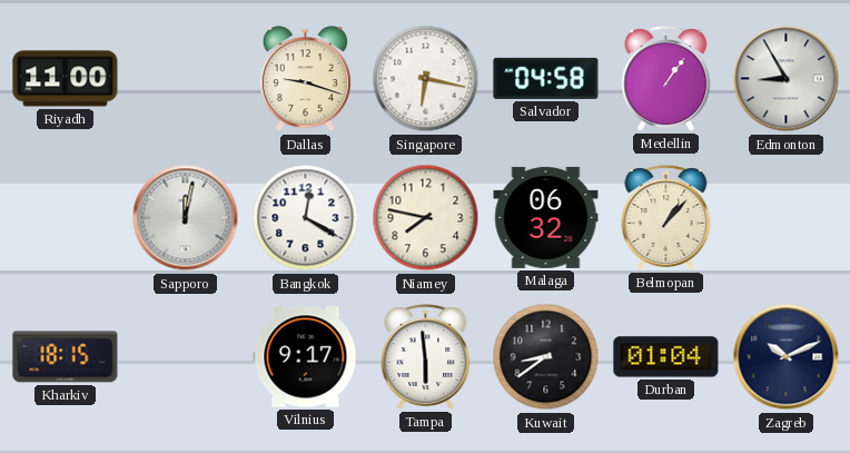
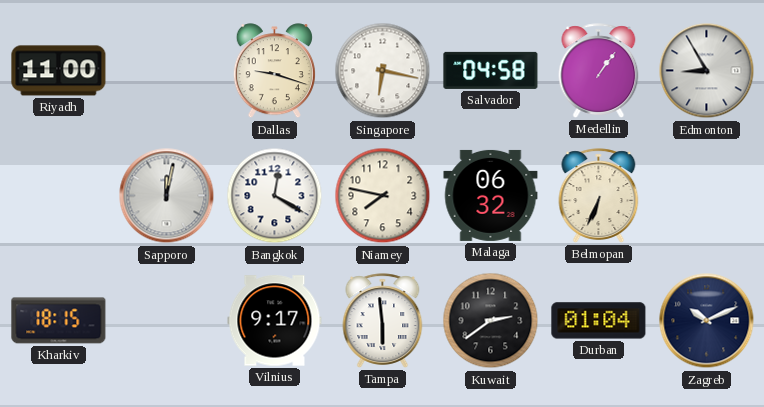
Belmopan: 1:07 -> 6:34 (599, 196)
Kuwait: 8:39 -> 2:39 (491, 321)
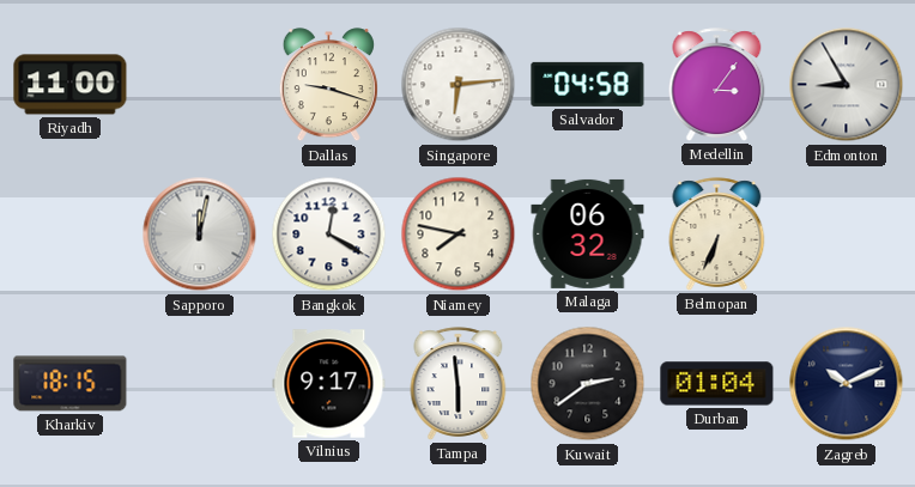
Singapore: 6:17 -> 6:14 (459, 85)
Medellin: 1:06 -> 3:06 (717, 85)
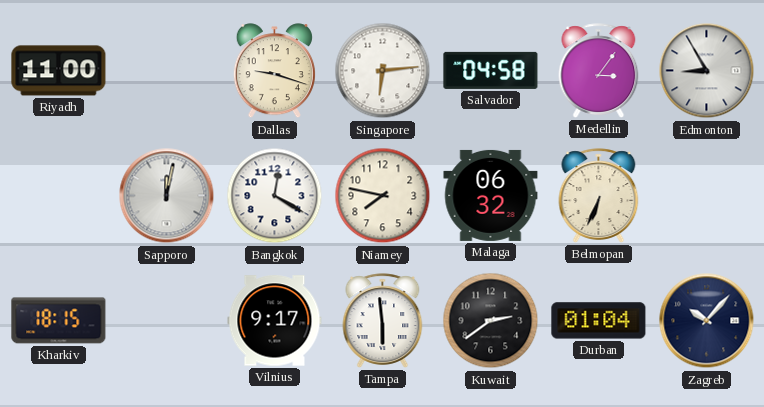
Zagreb: 10:11 -> 10:07 (707, 321)
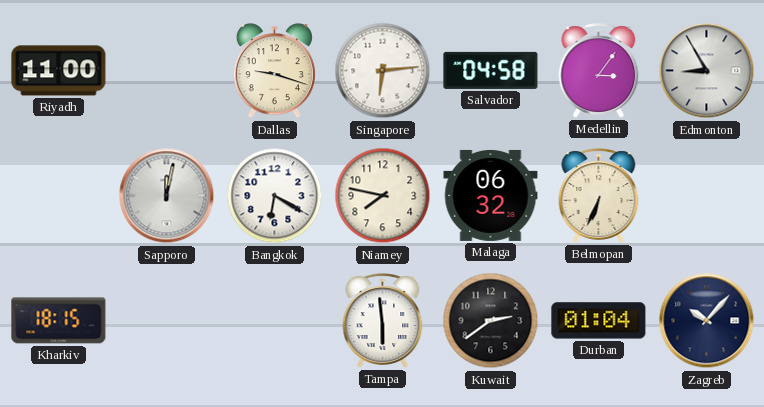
Bangkok: 12:20 -> 6:20 (275, 196)
Vilnius: 9:17 -> none (275, 321)
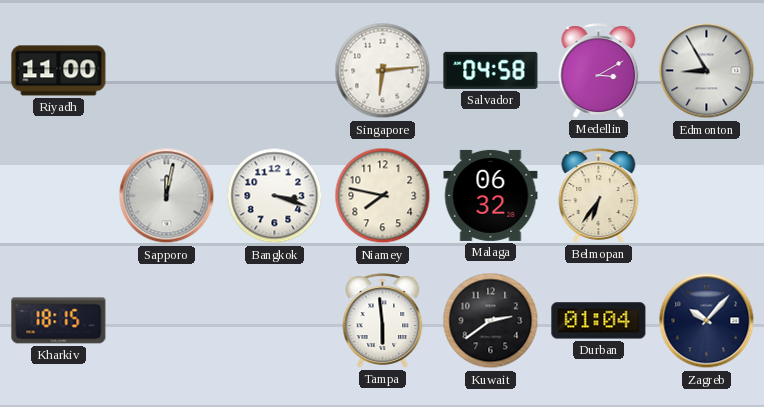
Dallas: 9:18 -> none (274, 71)
Medellin: 3:06 -> 3:10 (599, 71)
Bangkok: 6:20 -> 3:18 (275, 196)
Belmopan: 6:34 -> 6:36 (599, 196)
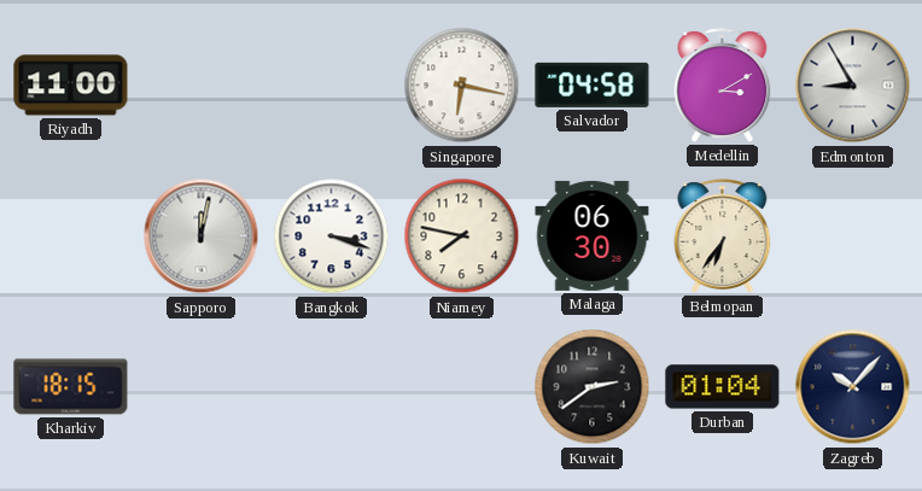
Singapore: 6:14 -> 6:17 (462, 86)
Malaga: 06:32 -> 06:30 (593, 235)
Tampa: 5:59 -> none (383, 321)
